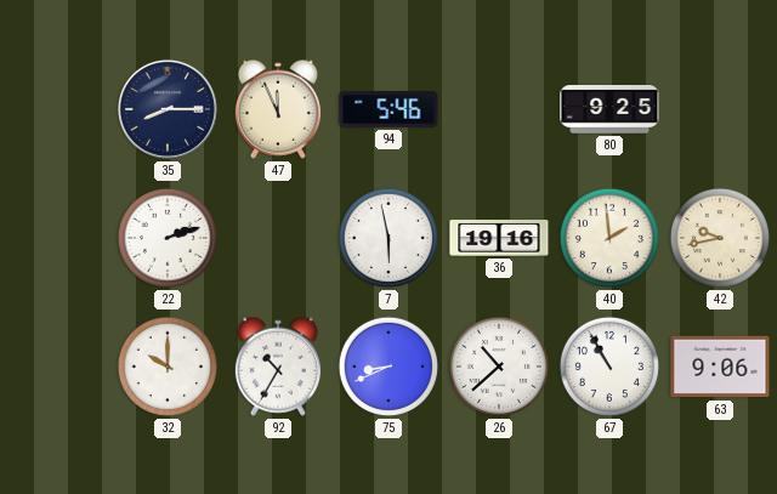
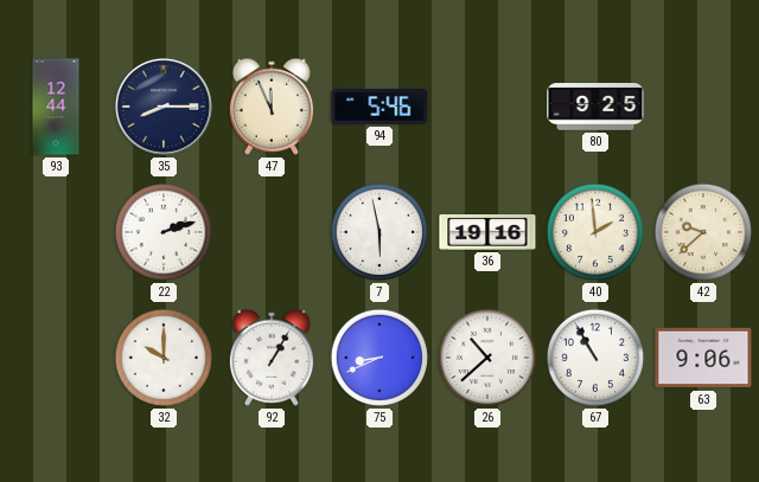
93: none -> 12:44 (56, 107)
42: 9:43 -> 9:38 (703, 232)
92: 10:35 -> 1:05 (272, 358)
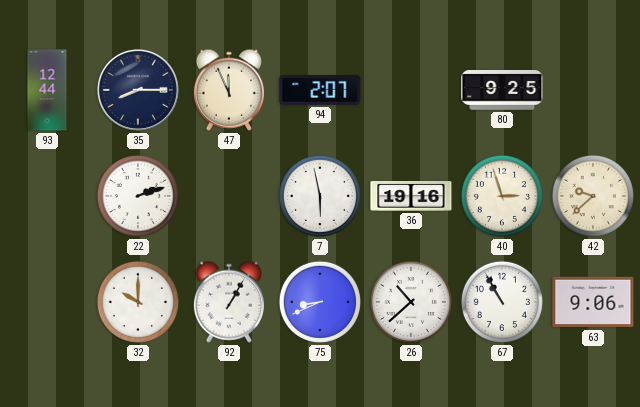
94: 5:46 -> 2:07 (320, 91)
40: 1:59 -> 2:57 (502, 196)
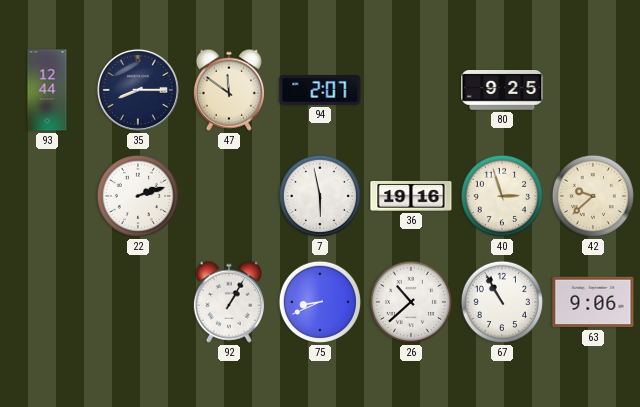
47: 11:56 -> 11:51 (229, 90)
32: 10:00 -> none (138, 302)
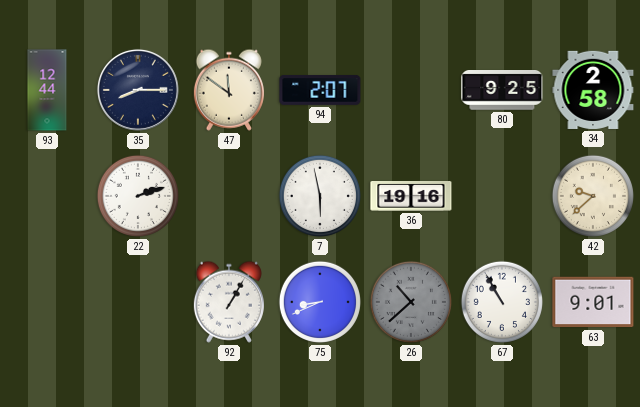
34: none -> 2:58 (593, 90)
40: 2:57 -> none (502, 196)
26 dial: white -> grey (411, 302)
63: 9:06 -> 9:01 (593, 302)
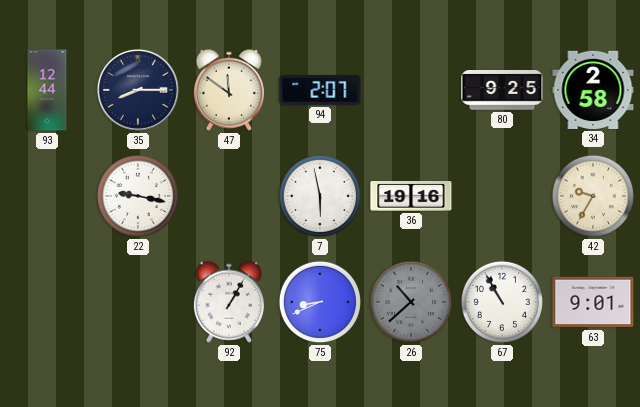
22: 2:12 -> 9:17 (138, 196)
42: 9:38 -> 9:35 (593, 196)
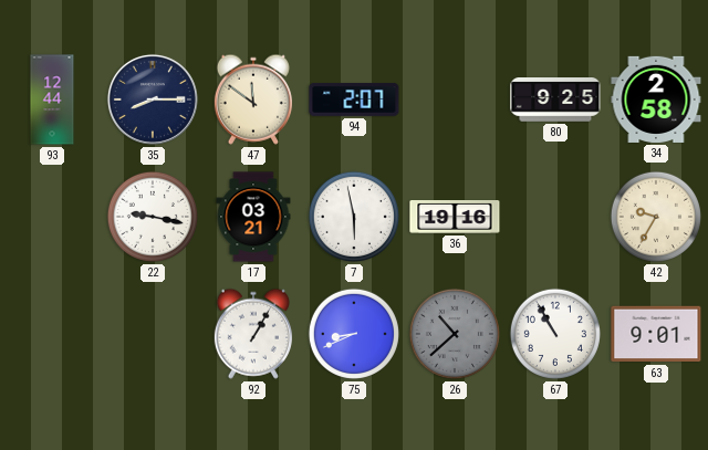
17: none -> 03:21 (253, 217)
